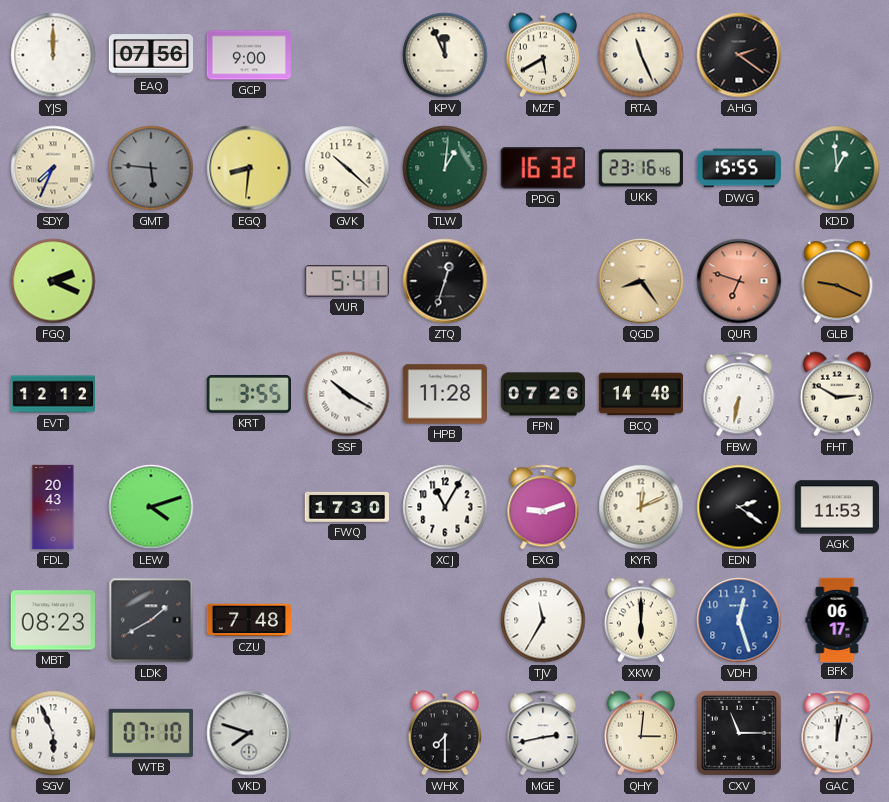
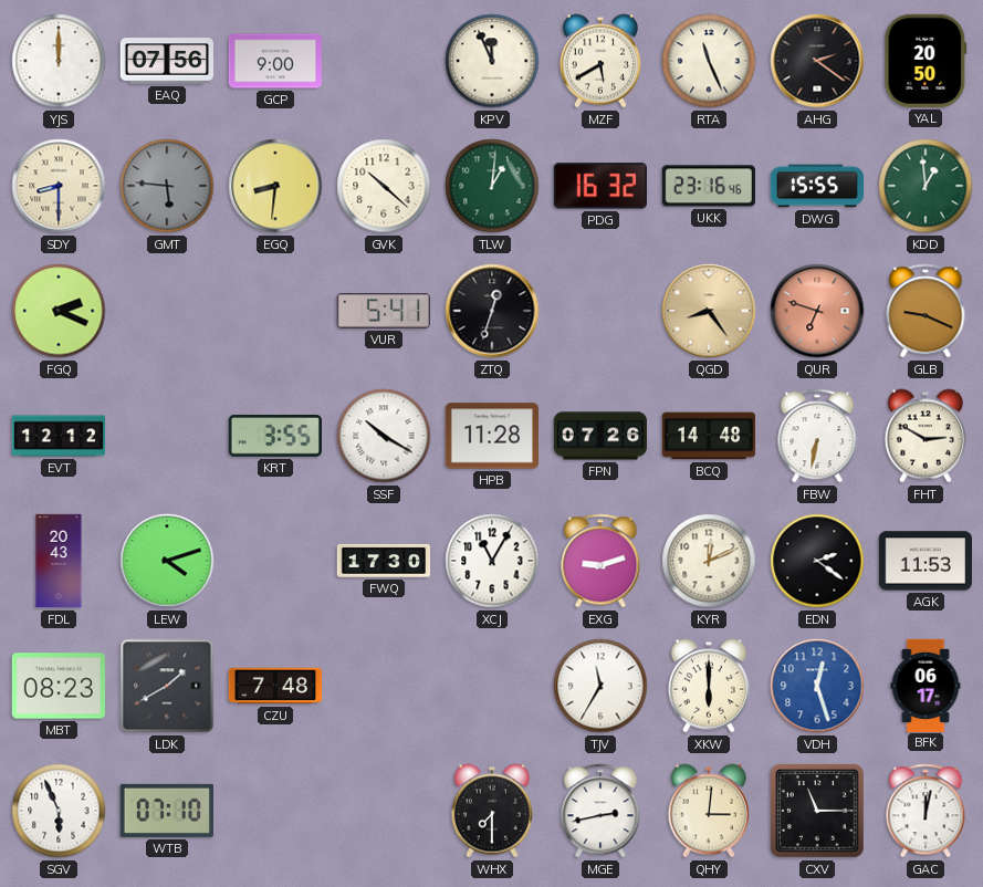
YAL: none -> 20:50 (926, 61)
SDY: 7:34 -> 8:30 (59, 186)
VKD: 7:48 -> none (249, 733)
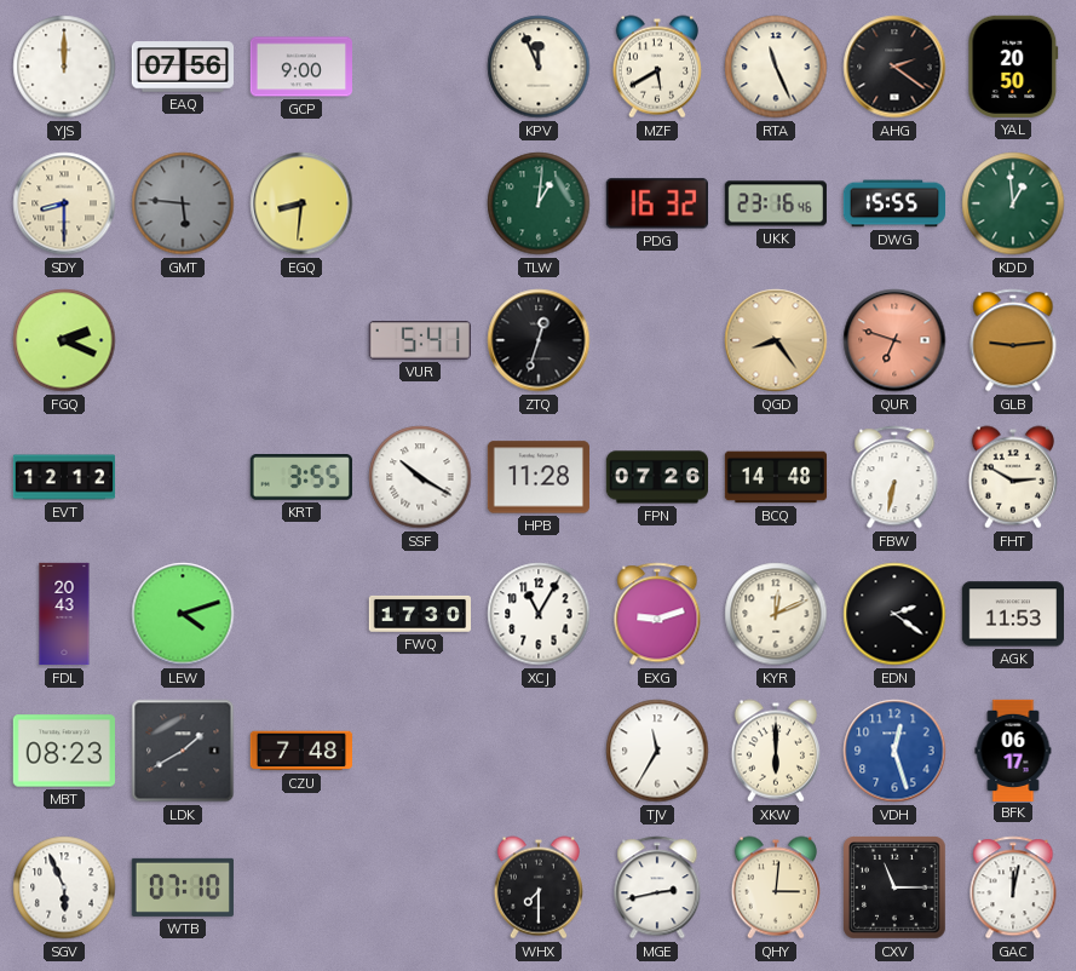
GVK: 10:22 -> none (384, 186)
GLB: 9:19 -> 9:14 (1013, 340)
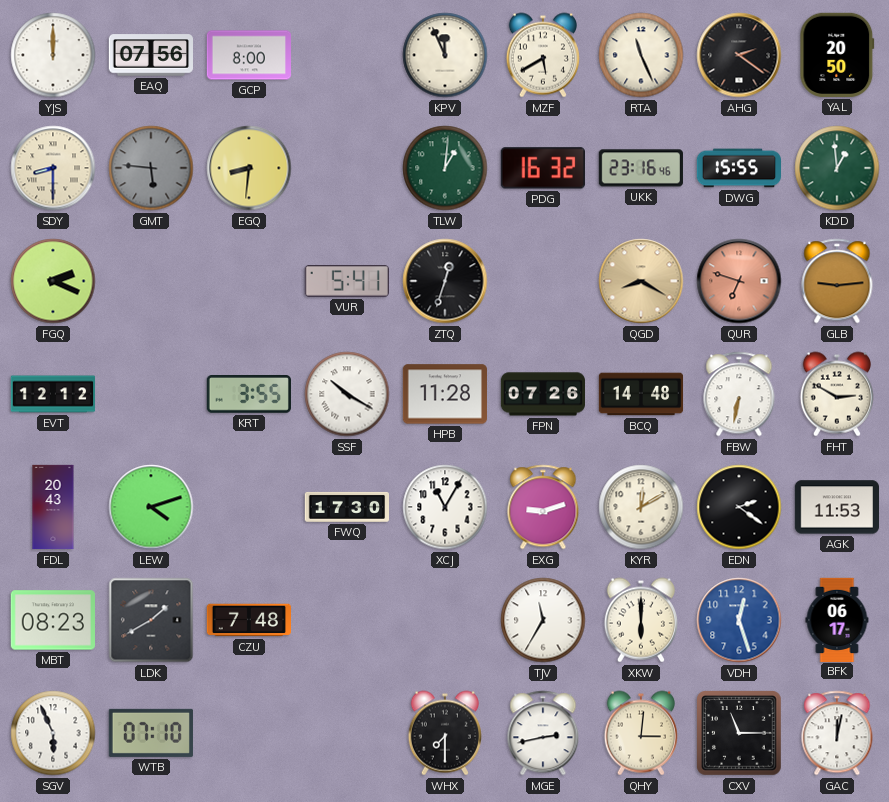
GCP: 9:00 -> 8:00 (248, 55)
QGD: 8:24 -> 8:20 (641, 281)
KYR: 12:11 -> 12:10 (641, 507)
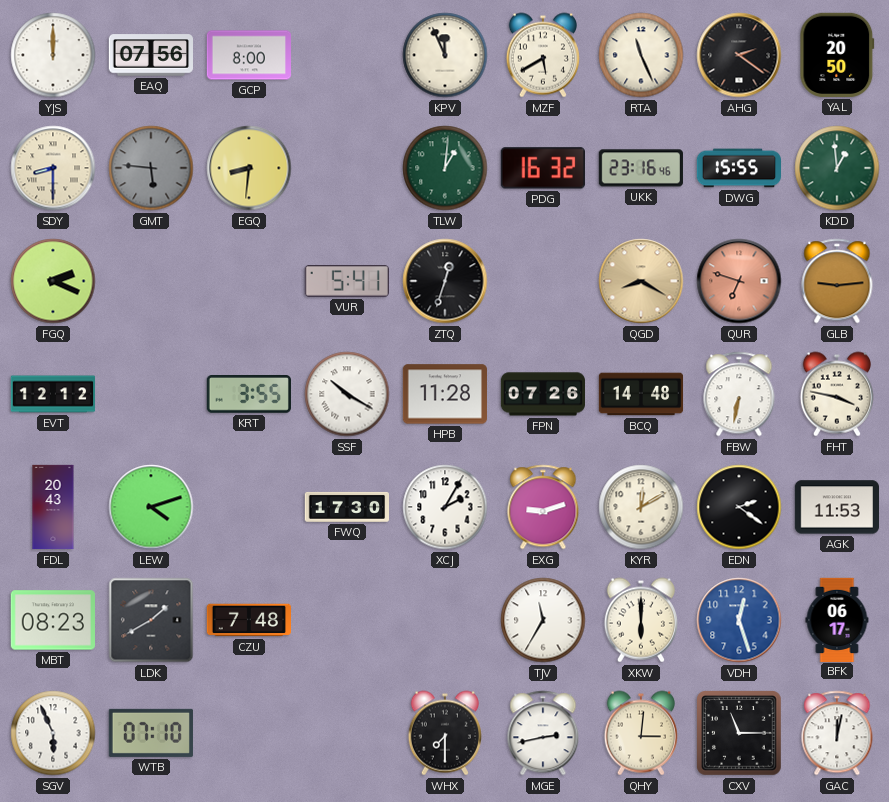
FHT: 2:50 -> 3:47 (837, 394)
XCJ: 11:05 -> 2:05 (445, 507)
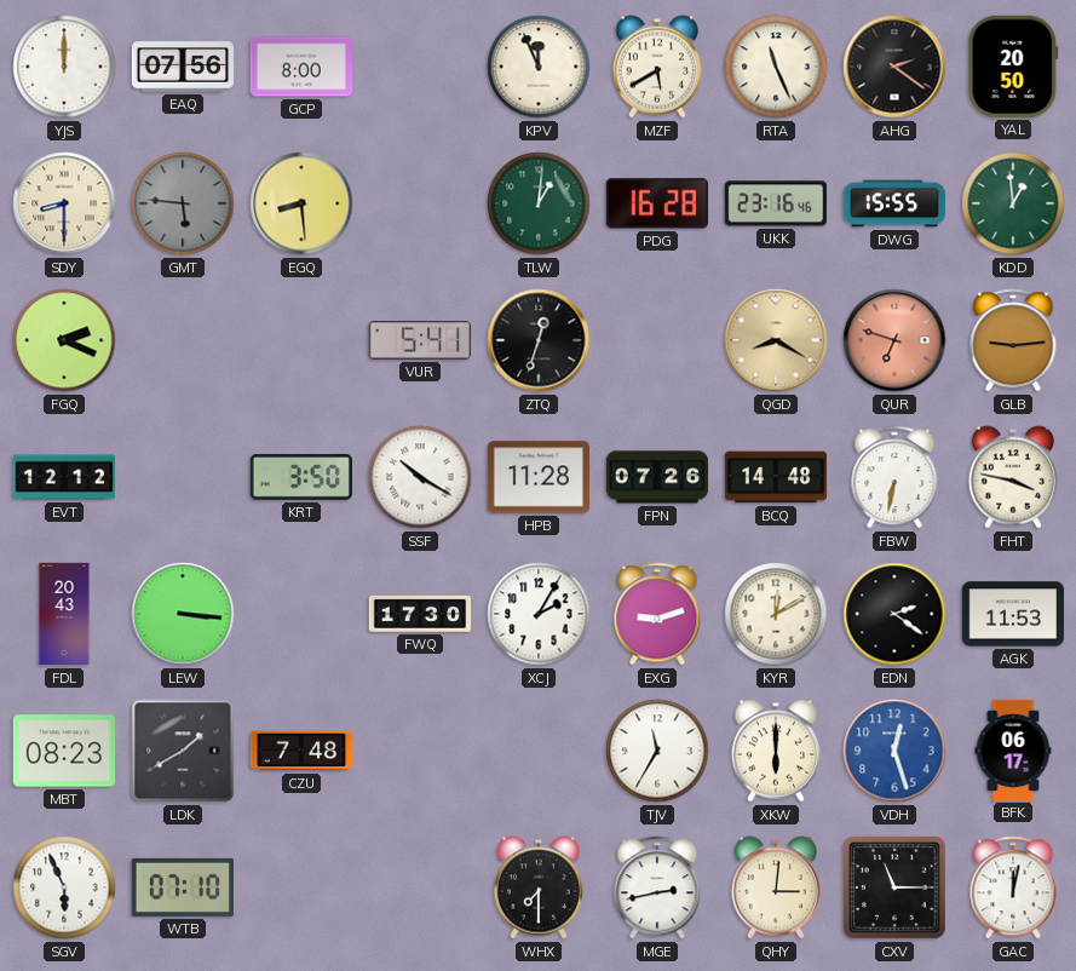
EGQ: 8:31 -> 8:29 (301, 203)
PDG: 16:32 -> 16:28 (657, 203)
KRT: 3:55 -> 3:50 (301, 478)
LEW: 4:12 -> 3:16 (183, 614)
